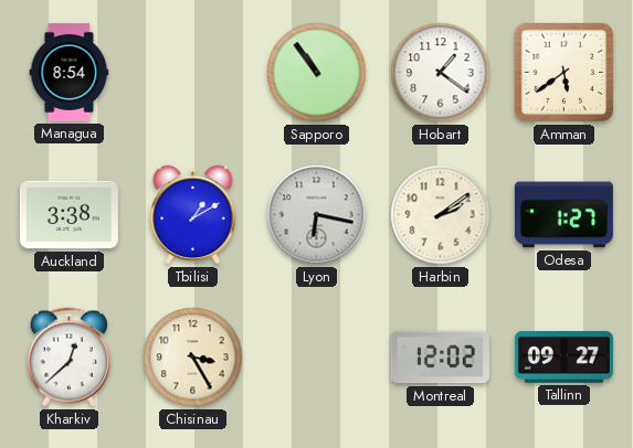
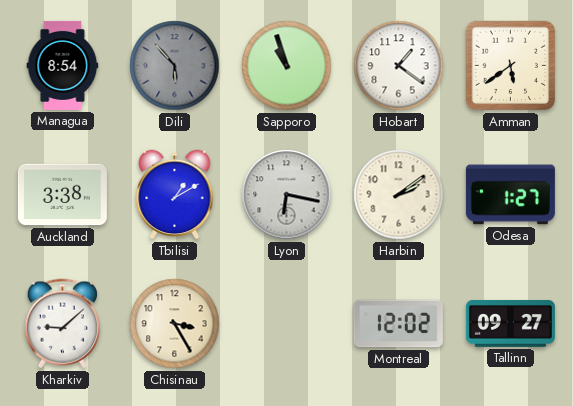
Dili: none -> 5:53 (175, 66)
Sapporo: 10:54 -> 10:57 (287, 66)
Kharkiv: 12:38 -> 9:08 (62, 324)
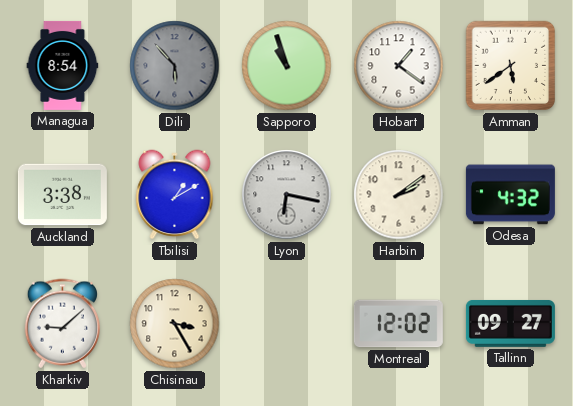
Odesa: 1:27 -> 4:32 (510, 195)
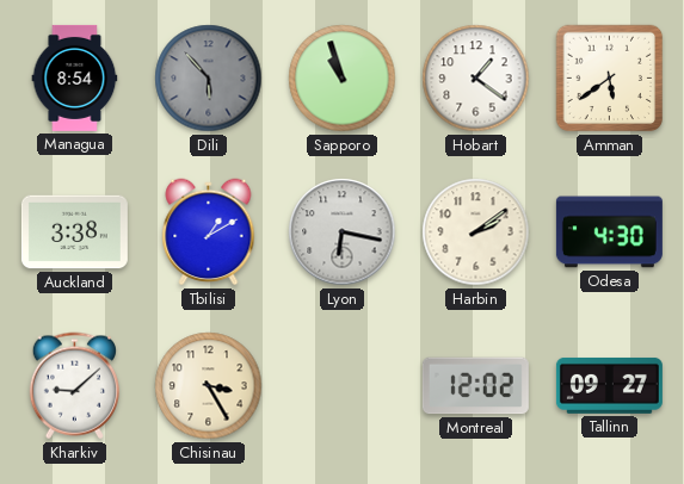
Odesa: 4:32 -> 4:30 (609, 232)
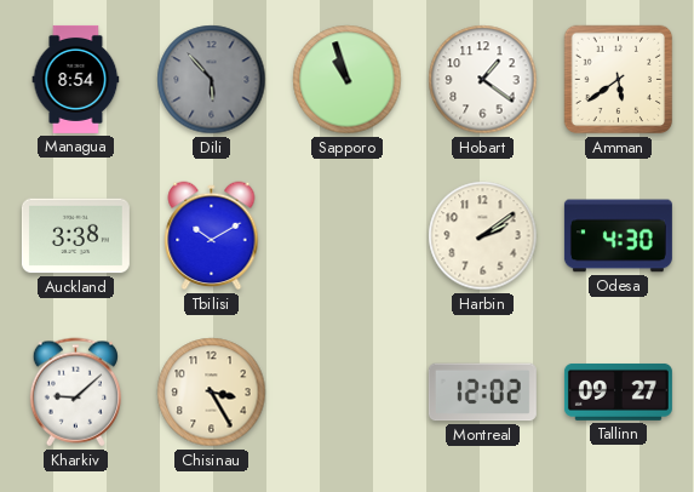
Tbilisi: 1:10 -> 10:10 (212, 236)
Lyon: 6:17 -> none (343, 232)
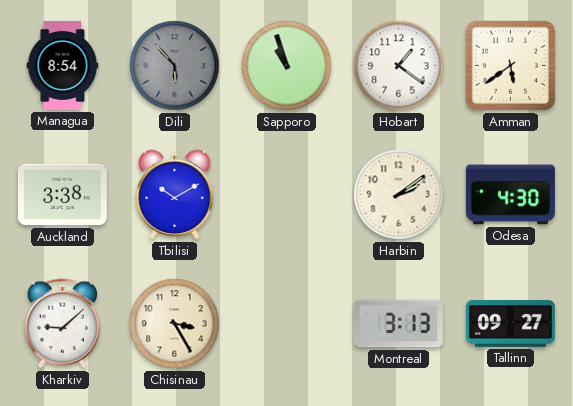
Montreal: 12:02 -> 3:13 (398, 324)
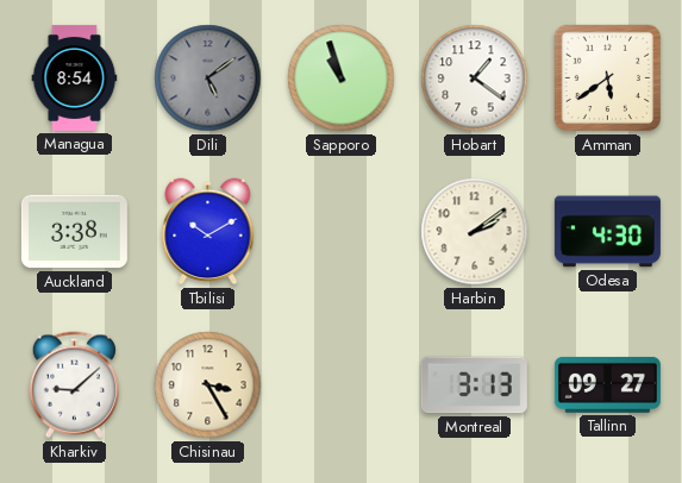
Dili: 5:53 -> 5:09 (208, 79)
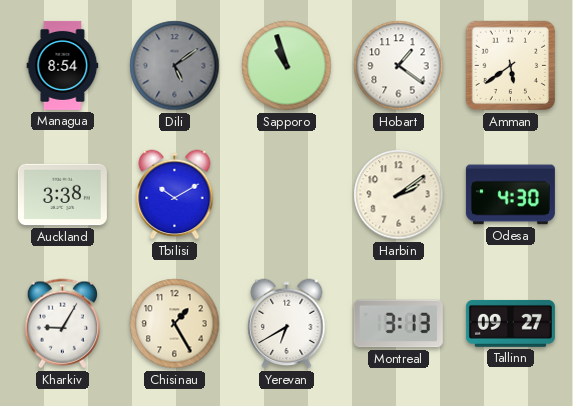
Kharkiv: 9:08 -> 9:05 (62, 324)
Chisinau: 3:25 -> 1:25 (175, 324)
Yerevan: none -> 6:40 (287, 324)
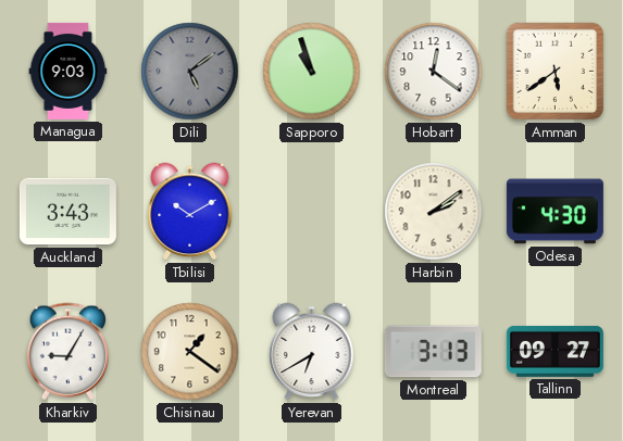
Managua: 8:54 -> 9:03 (68, 71)
Hobart: 1:21 -> 12:21 (434, 72)
Auckland: 3:38 -> 3:43 (67, 212)
Chisinau: 1:25 -> 1:21 (190, 352)
